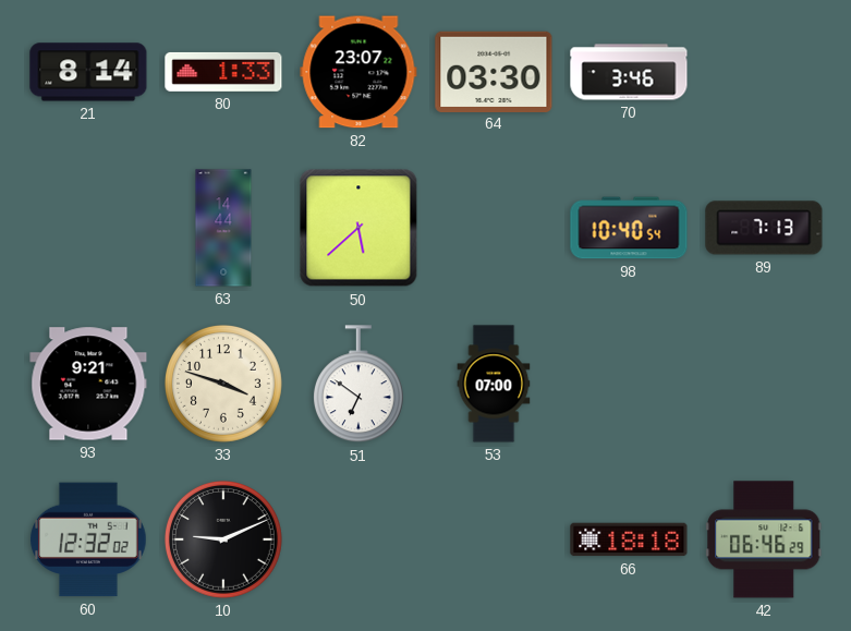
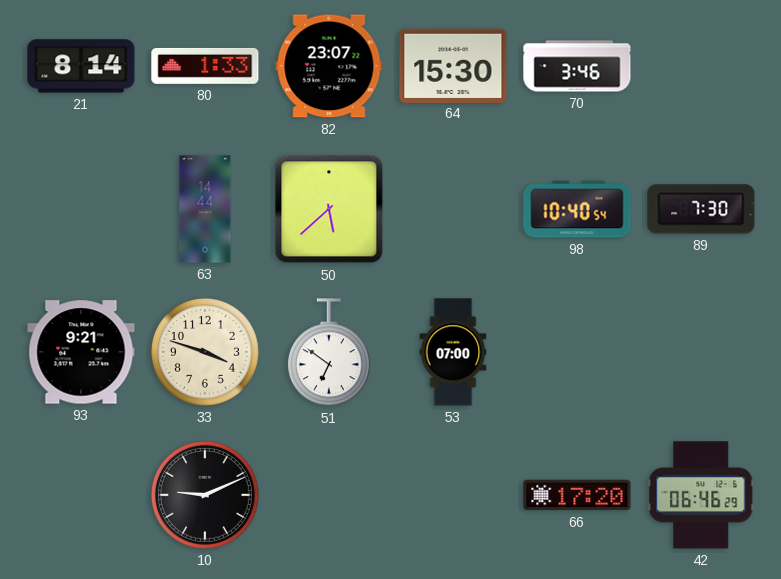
64: 03:30 -> 15:30 (453, 65)
89: 7:13 -> 7:30 (701, 209)
60: 12:32 -> none (88, 539)
66: 18:18 -> 17:20 (577, 495)
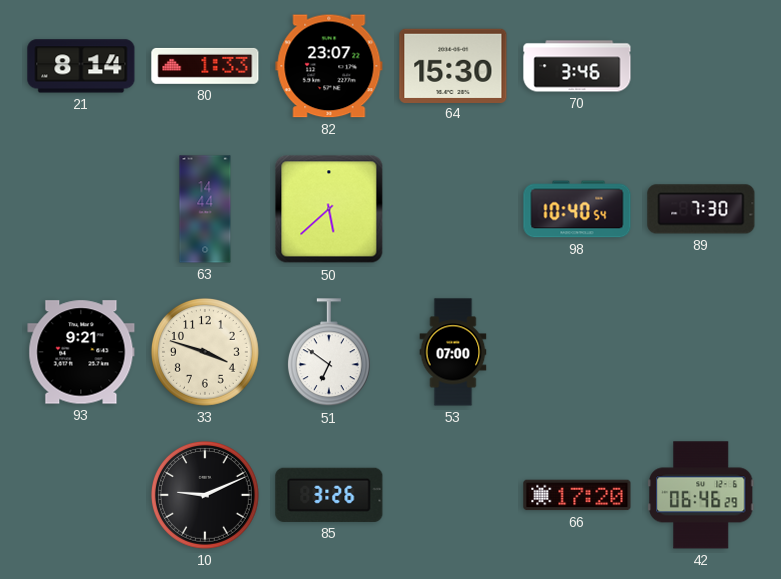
85: none -> 3:26 (329, 495)
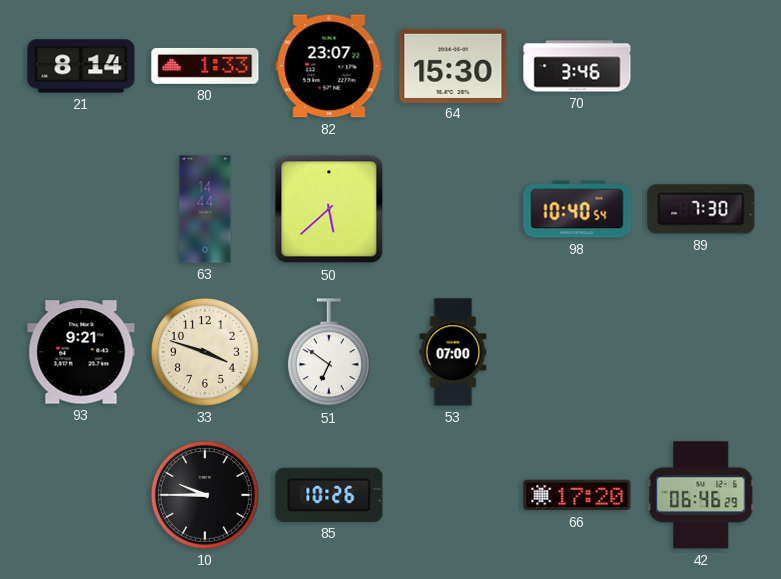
10: 9:11 -> 9:45 (205, 495)
85: 3:26 -> 10:26 (329, 495)
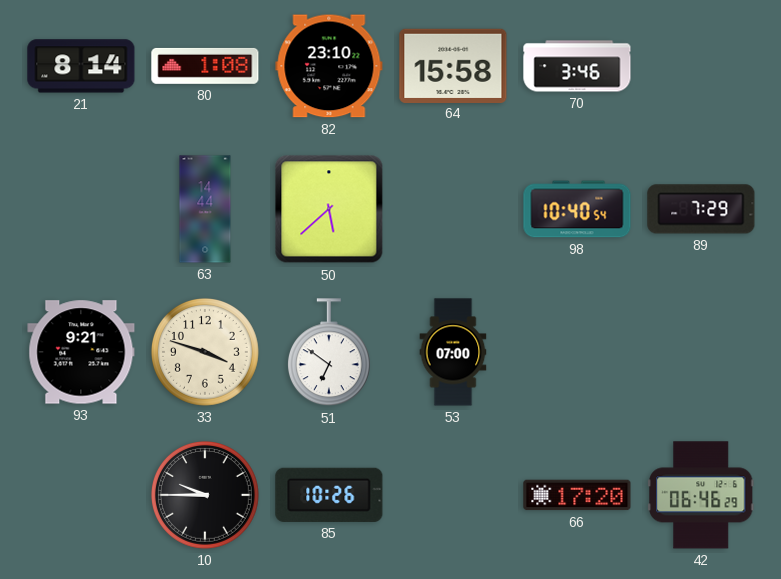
80: 1:33 -> 1:08 (205, 66)
82: 23:07 -> 23:10 (329, 66)
64: 15:30 -> 15:58 (453, 65)
89: 7:30 -> 7:29 (701, 209)
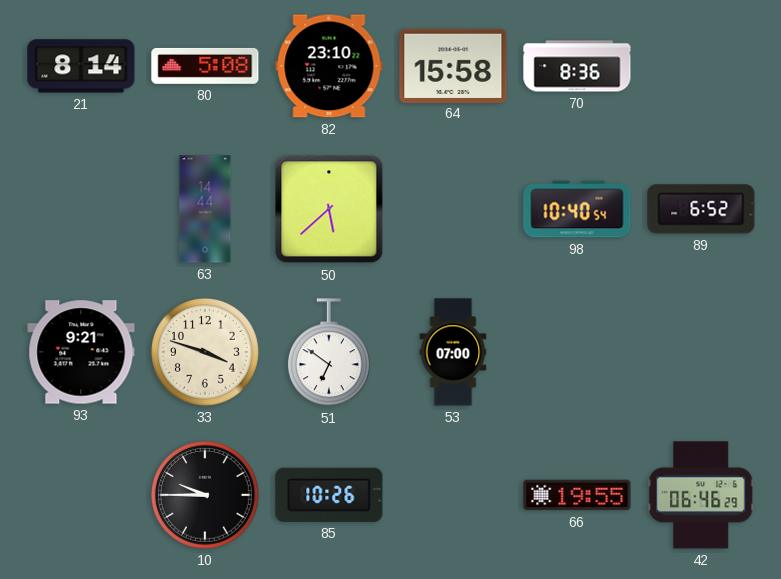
80: 1:08 -> 5:08 (205, 66)
70: 3:46 -> 8:36 (577, 66)
89: 7:29 -> 6:52 (701, 209)
66: 17:20 -> 19:55 (577, 495)
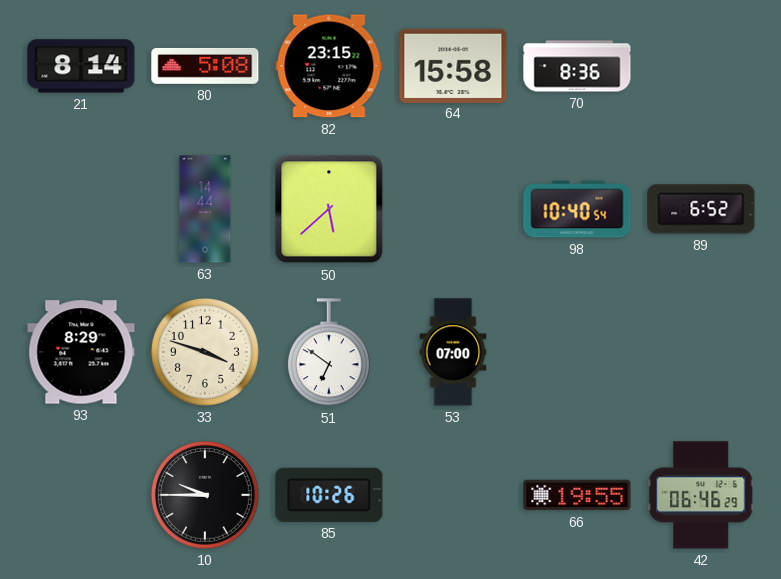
82: 23:10 -> 23:15 (329, 66)
93: 9:21 -> 8:29 (81, 352)
